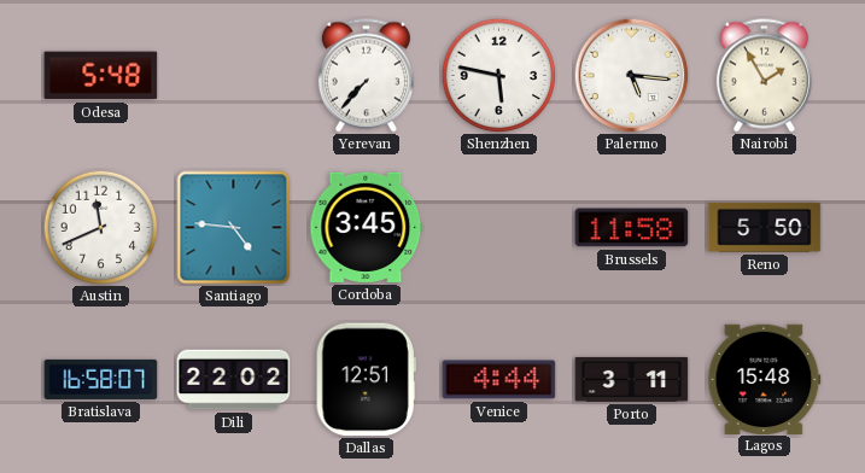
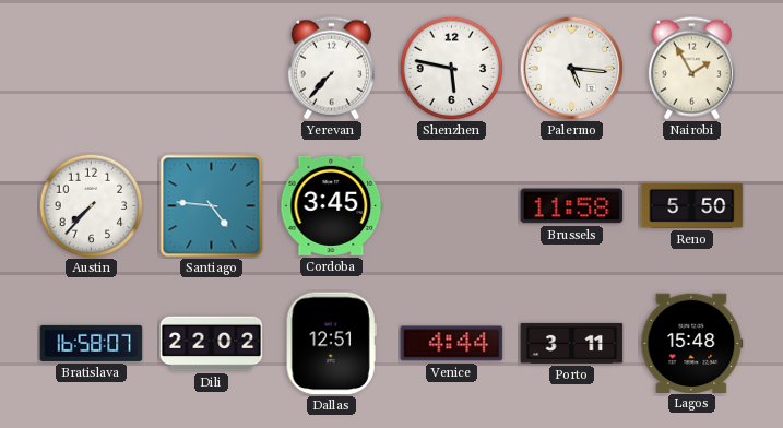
Odesa: 5:48 -> none (101, 76)
Austin: 11:41 -> 7:37 (91, 205)
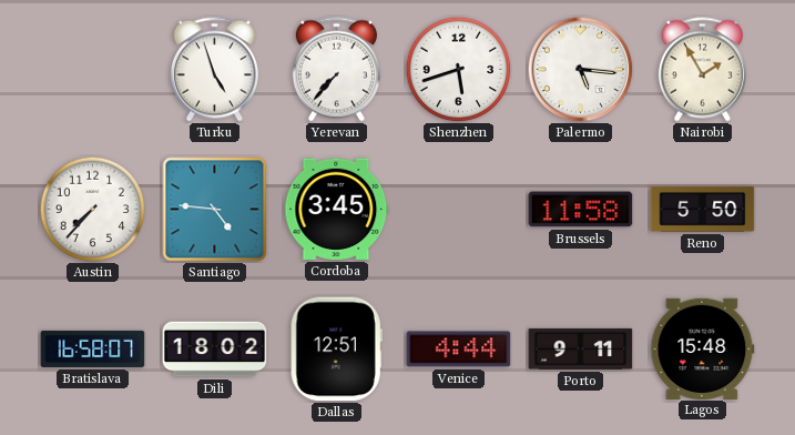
Turku: none -> 4:57 (214, 70)
Shenzhen: 5:47 -> 5:42 (458, 69)
Dili: 22:02 -> 18:02 (215, 350)
Porto: 3:11 -> 9:11 (581, 348)
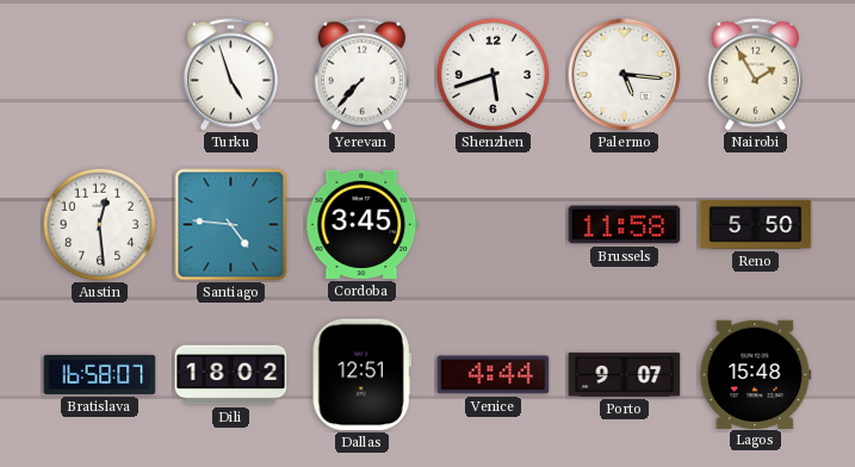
Austin: 7:37 -> 12:29 (99, 224)
Porto: 9:11 -> 9:07 (625, 374)
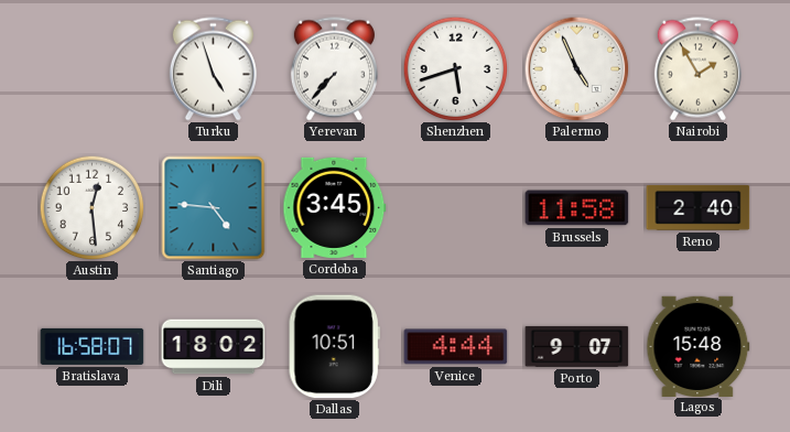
Palermo: 5:16 -> 4:56 (576, 68)
Reno: 5:50 -> 2:40 (699, 207)
Dallas: 12:51 -> 10:51 (334, 347)
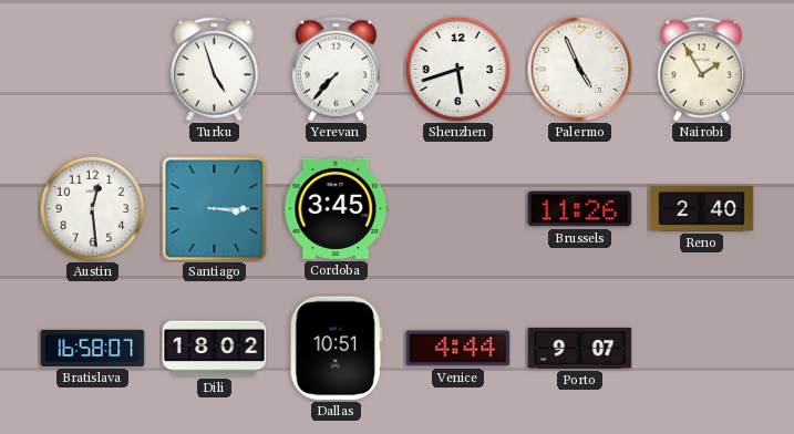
Santiago: 4:46 -> 3:15 (215, 209)
Brussels: 11:58 -> 11:26 (580, 209)
Lagos: 15:48 -> none (699, 346)
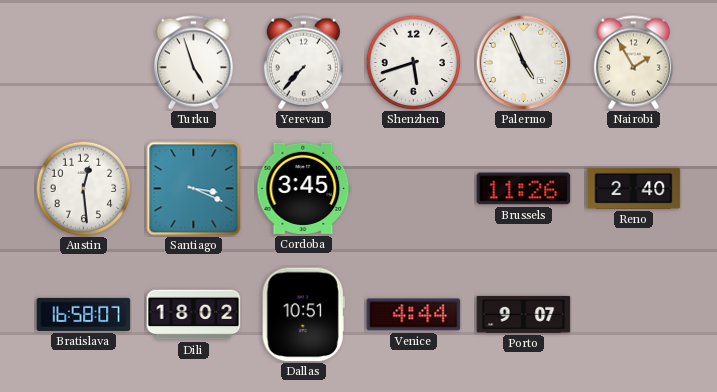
Santiago: 3:15 -> 3:19 (194, 189)
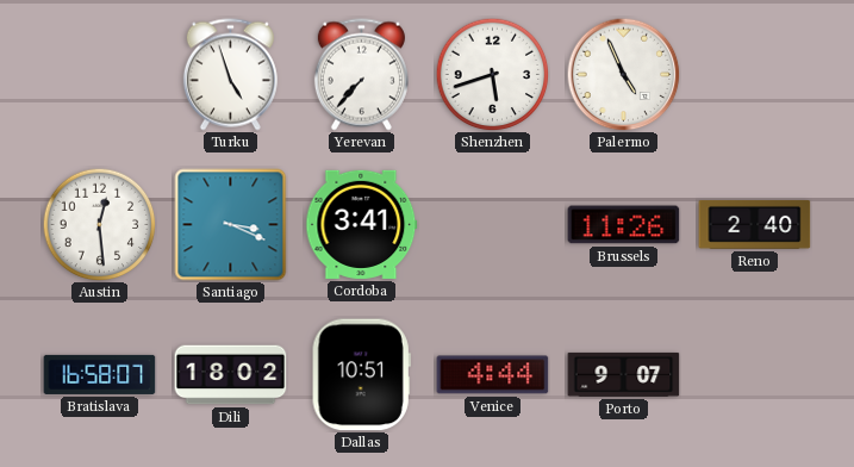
Nairobi: 1:55 -> none (633, 63)
Cordoba: 3:45 -> 3:41 (362, 224)
